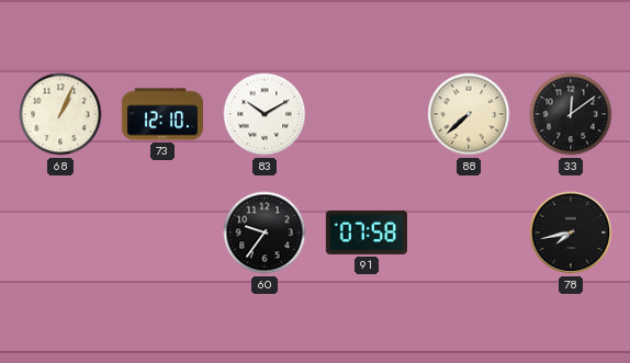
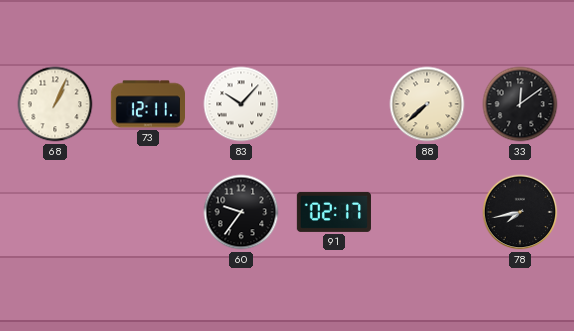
73: 12:10 -> 12:11 (147, 104)
83: 10:10 -> 10:07 (241, 104)
91: 07:58 -> 02:17 (334, 212)
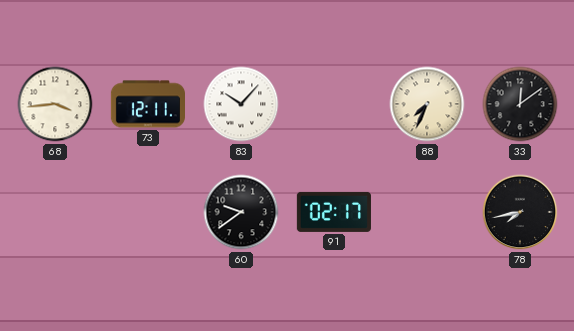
68: 1:04 -> 3:44 (55, 104)
88: 7:38 -> 7:34 (427, 104)
60: 9:36 -> 9:39 (241, 212)
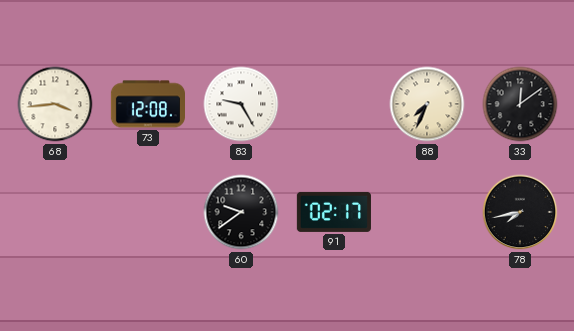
73: 12:11 -> 12:08 (147, 104)
83: 10:07 -> 9:25 (241, 104)
